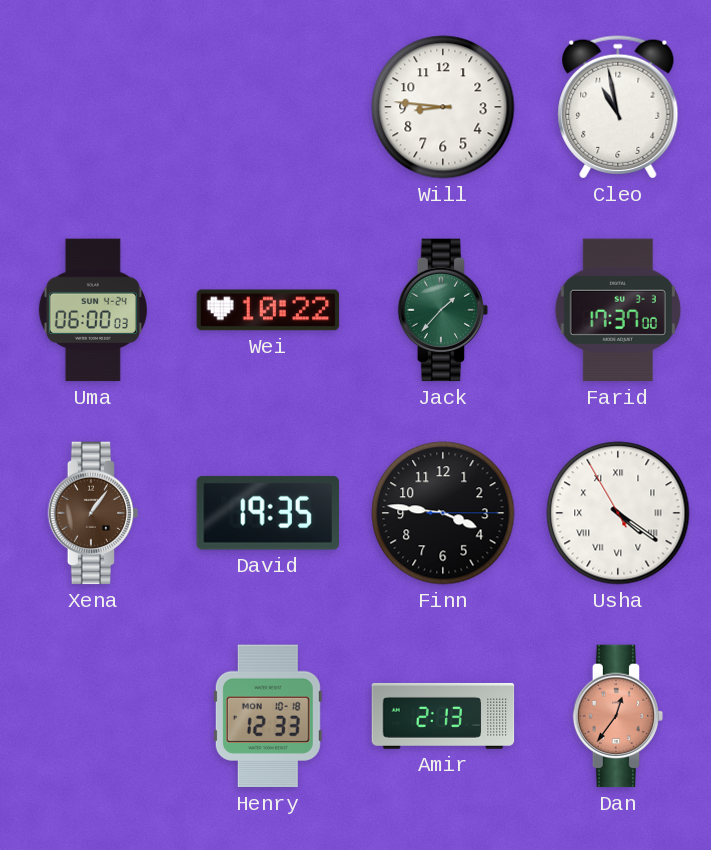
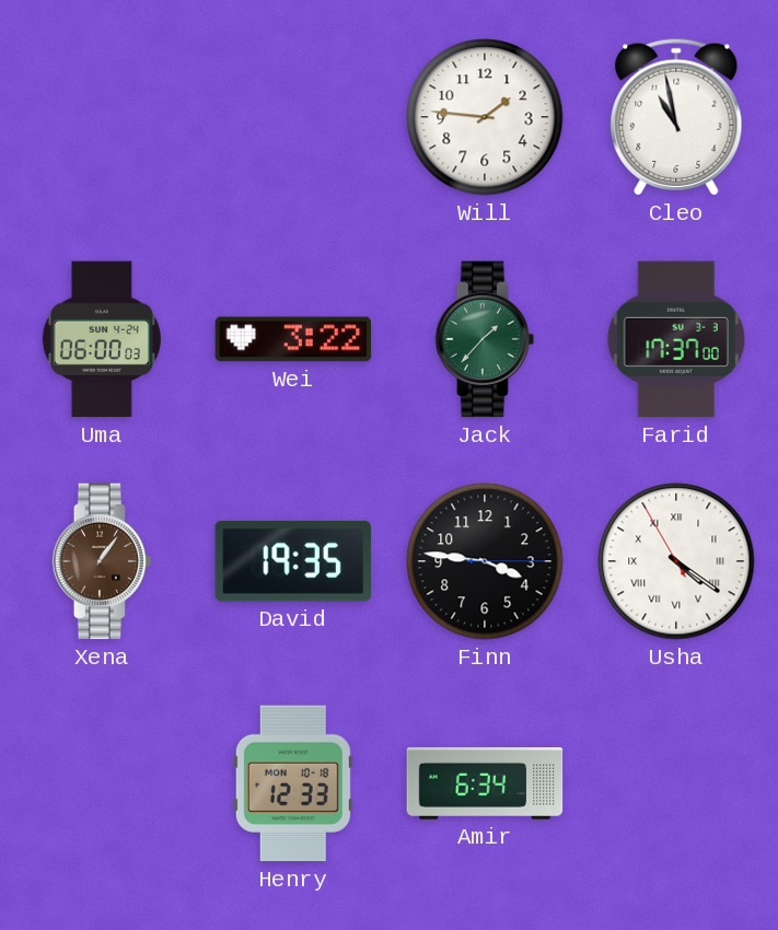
Will: 8:46 -> 1:46 (485, 117)
Wei: 10:22 -> 3:22 (293, 339)
Amir: 2:13 -> 6:34 (485, 783)
Dan: 12:36 -> none (618, 716)
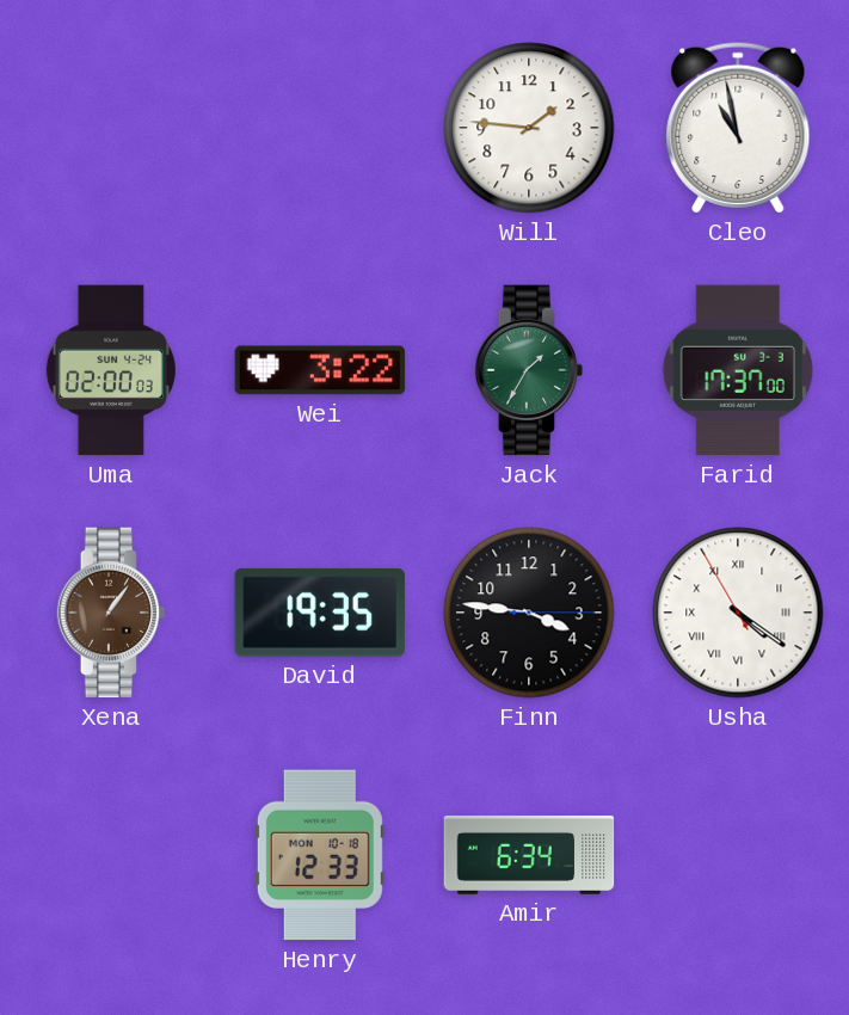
Uma: 06:00 -> 02:00 (111, 370)
Jack: 1:37 -> 1:35 (529, 370)
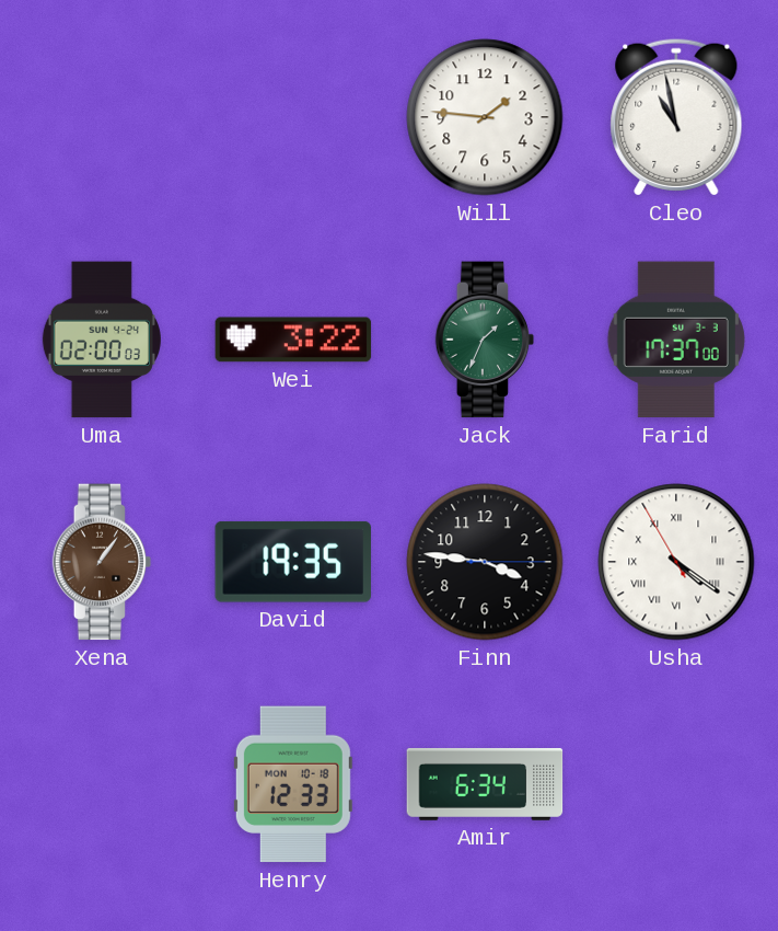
Jack: 1:35 -> 1:34 (485, 340)
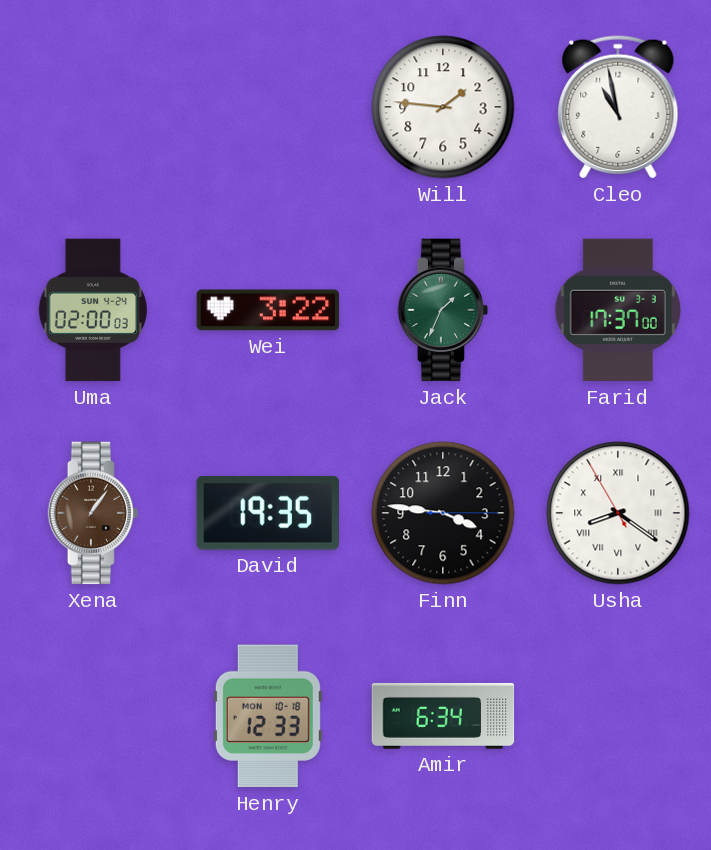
Usha: 4:20 -> 8:20 (618, 513)
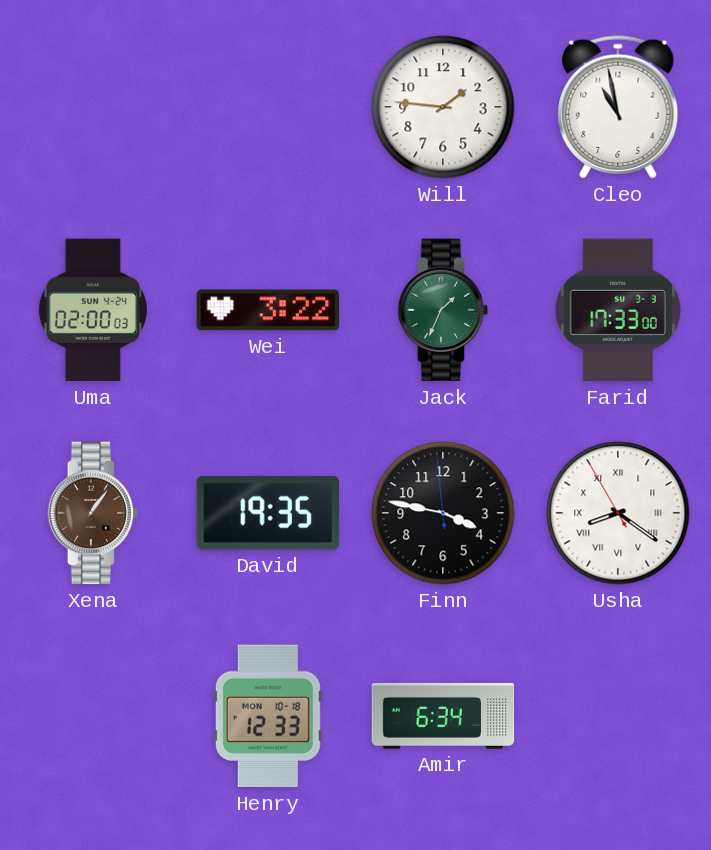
Farid: 17:37 -> 17:33 (618, 310)
Finn: 3:46:15 -> 3:46:59 (443, 513)
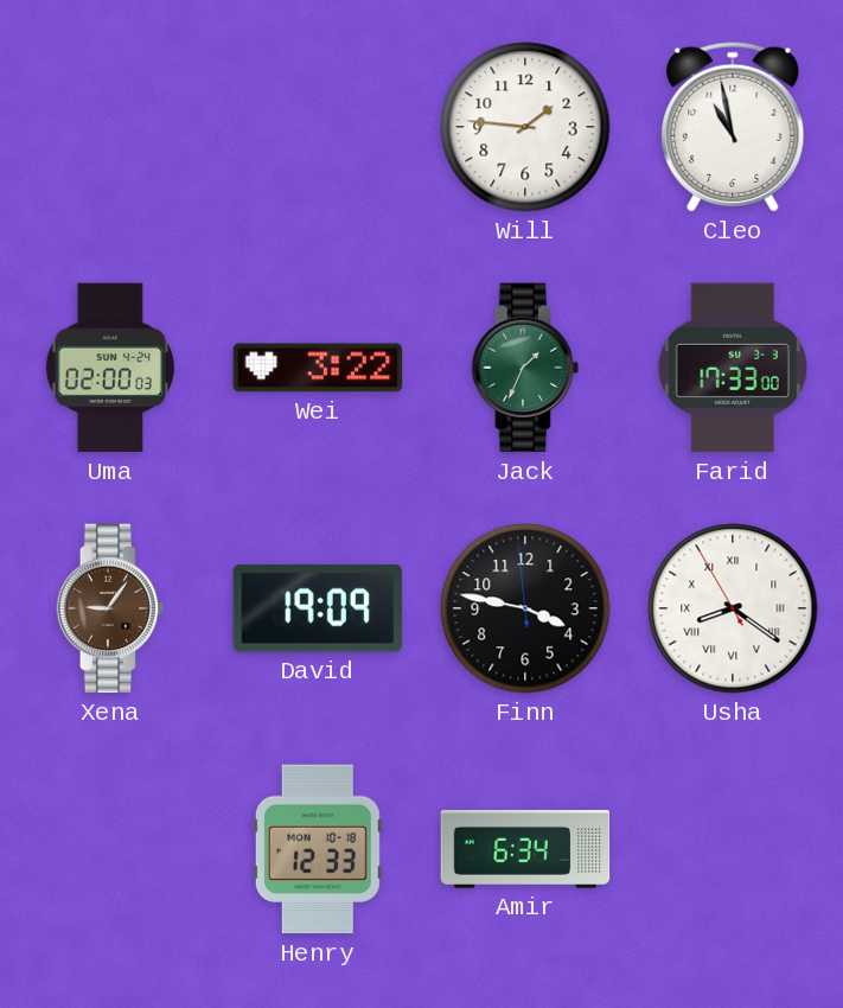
Xena: 1:06 -> 9:06 (110, 608)
David: 19:35 -> 19:09 (318, 608)
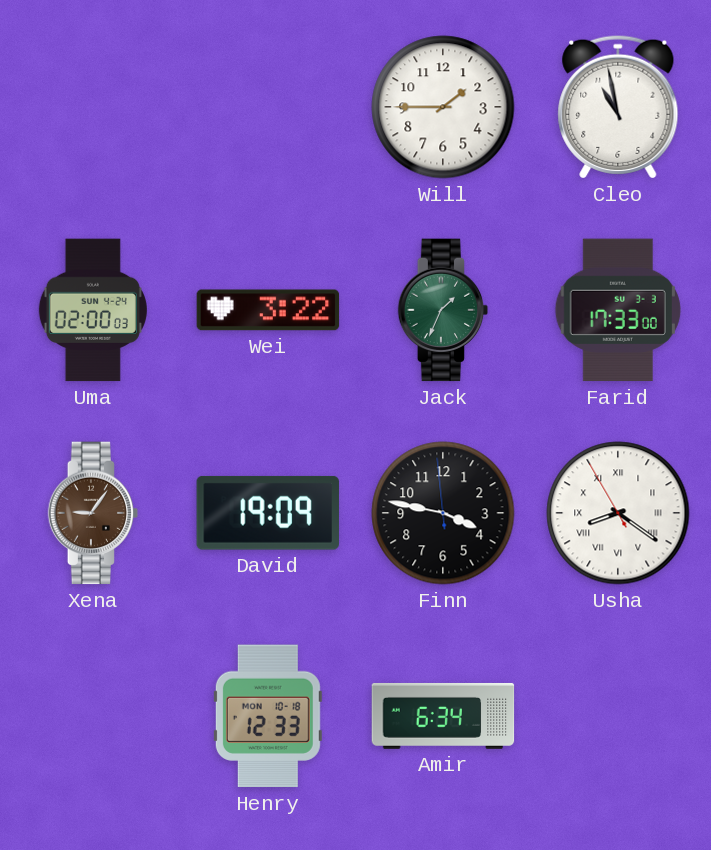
Will: 1:46 -> 1:45 (443, 107)
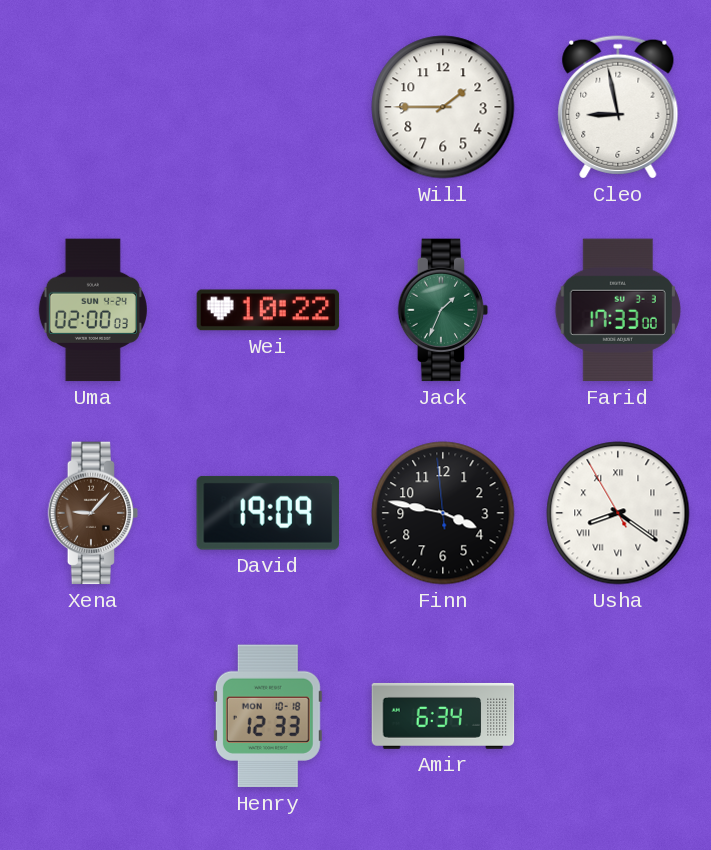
Cleo: 10:58 -> 8:58 (618, 107)
Wei: 3:22 -> 10:22 (268, 310)
Xena: 9:06 -> 9:07 (93, 513)
